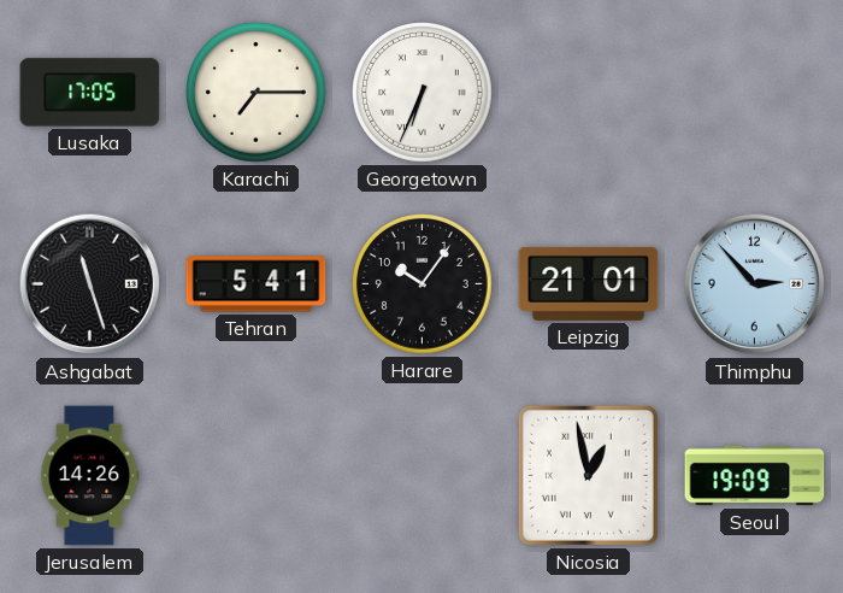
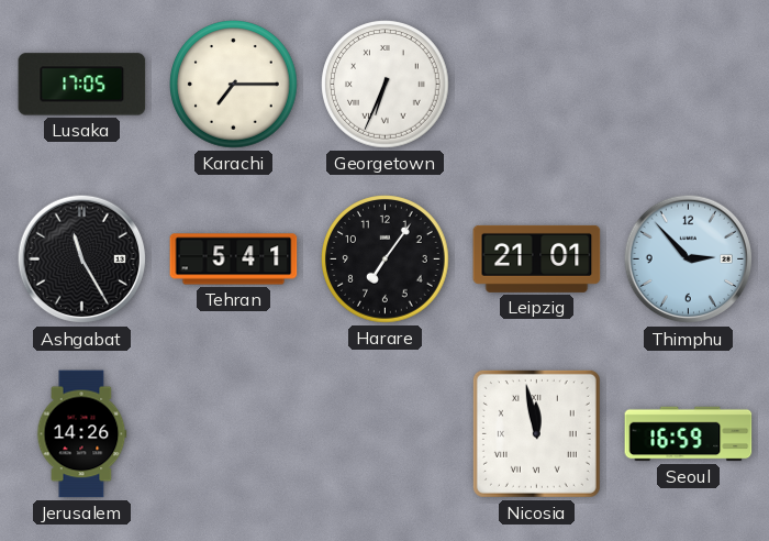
Ashgabat: 11:27 -> 11:25 (82, 260)
Harare: 10:06 -> 7:06 (386, 260)
Nicosia: 12:58 -> 11:58 (536, 433)
Seoul: 19:09 -> 16:59 (689, 434)
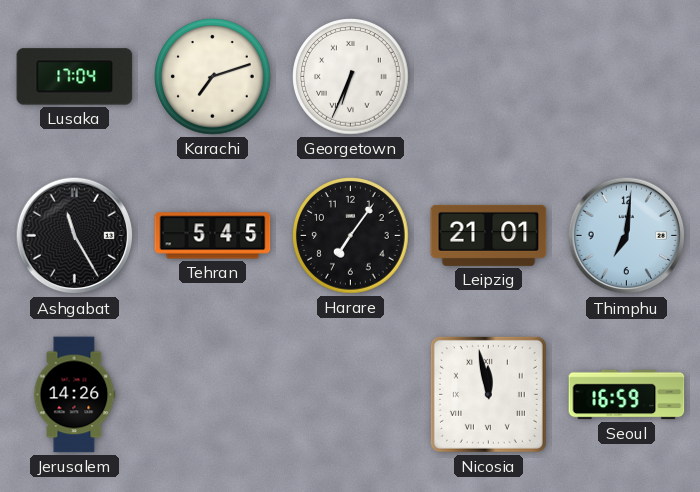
Lusaka: 17:05 -> 17:04 (75, 77)
Karachi: 7:15 -> 7:12 (213, 77)
Tehran: 5:41 -> 5:45 (213, 236)
Thimphu: 2:53 -> 7:01 (627, 236)
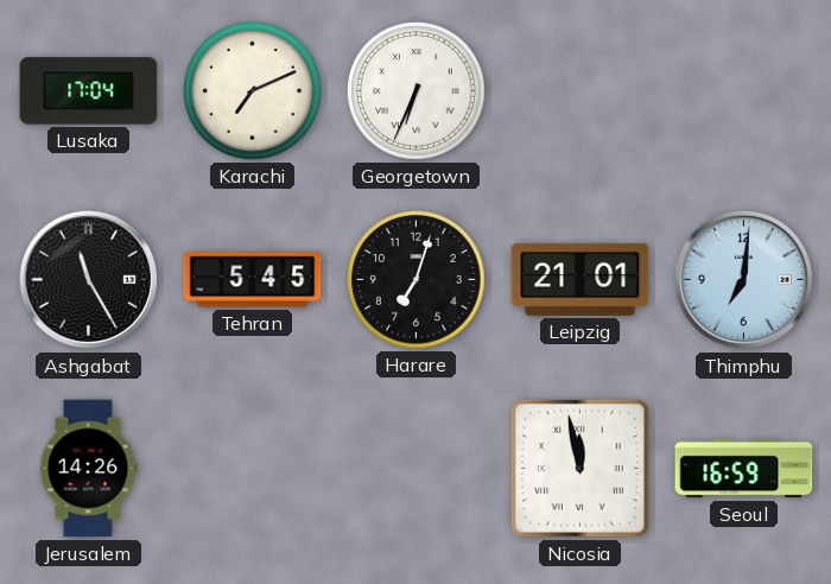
Karachi: 7:12 -> 7:11 (253, 91)
Harare: 7:06 -> 7:03 (417, 280)
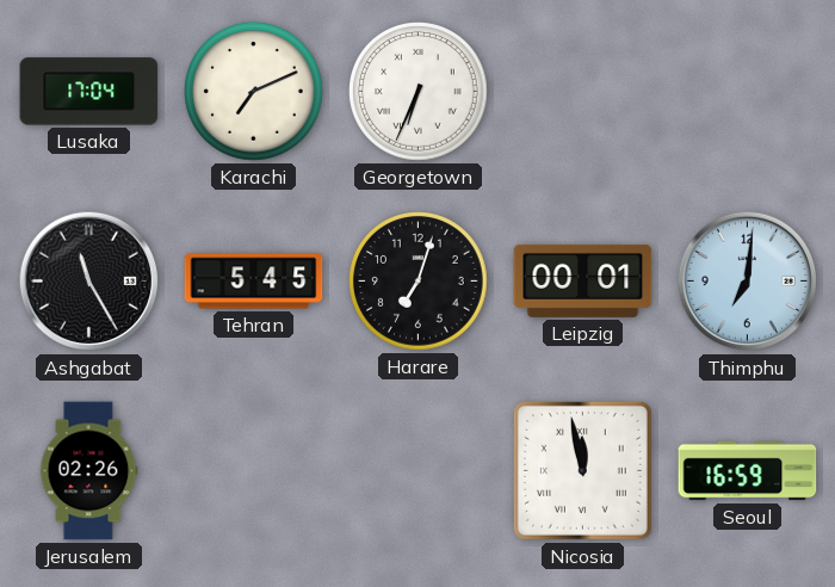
Leipzig: 21:01 -> 00:01 (583, 280)
Jerusalem: 14:26 -> 02:26 (88, 471)
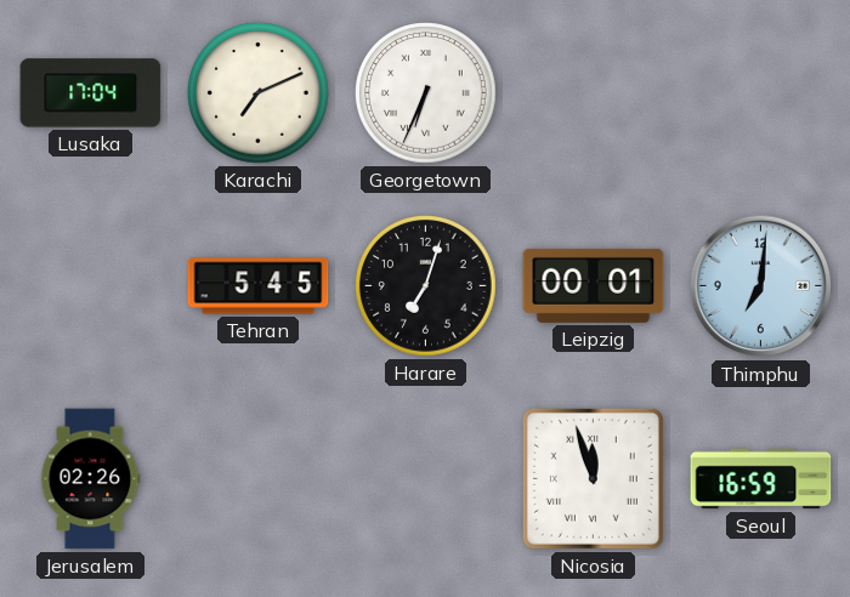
Ashgabat: 11:25 -> none (89, 282)
Nicosia: 11:58 -> 11:57 (593, 478)
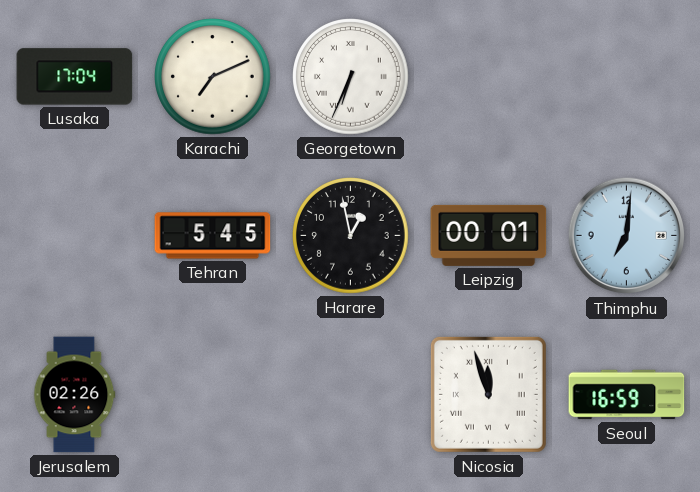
Harare: 7:03 -> 12:58 (351, 236)
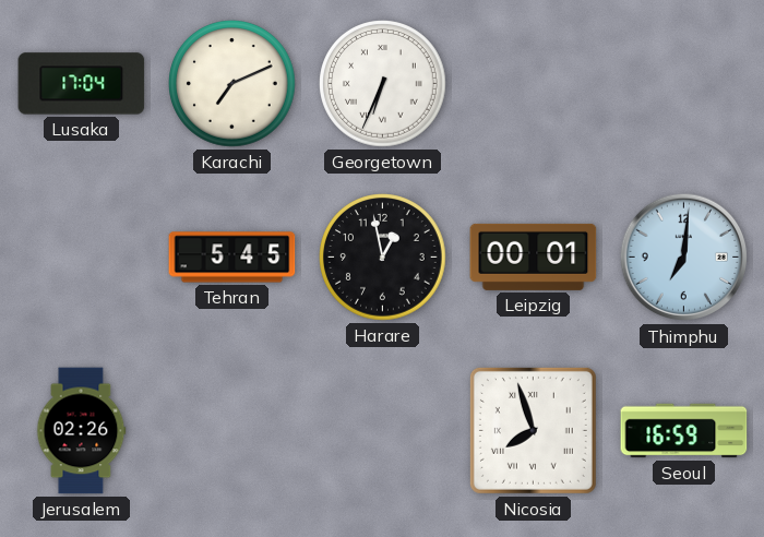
Nicosia: 11:57 -> 7:57 (533, 430)
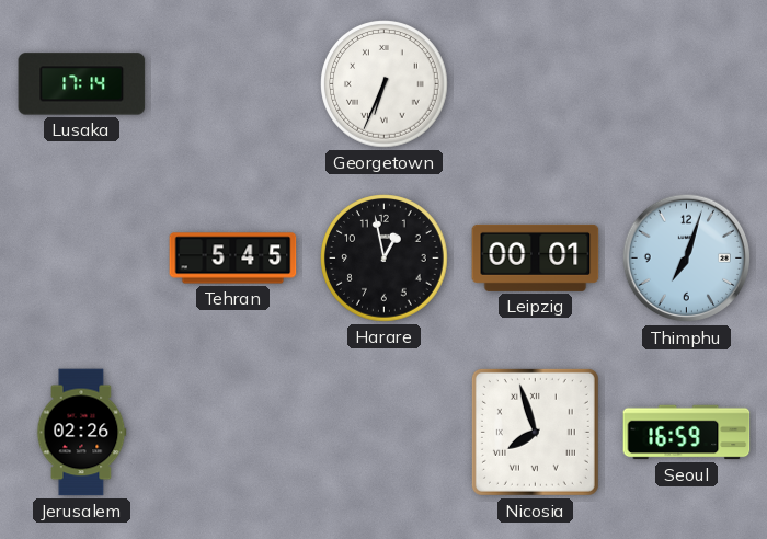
Lusaka: 17:04 -> 17:14 (82, 84)
Karachi: 7:11 -> none (232, 84)
Thimphu: 7:01 -> 7:03 (687, 259)
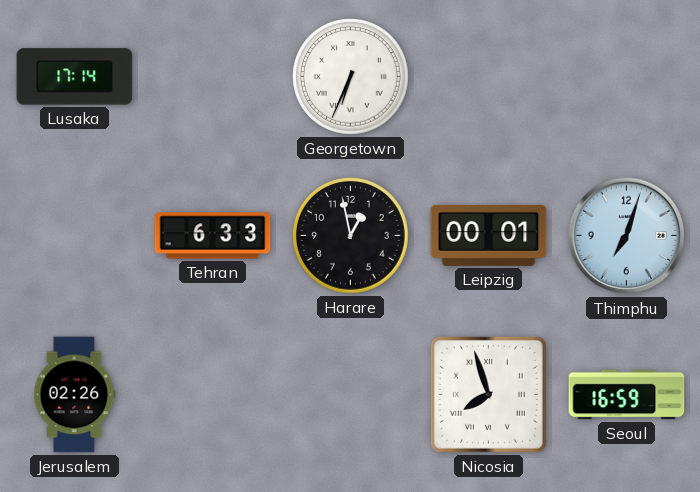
Tehran: 5:45 -> 6:33 (213, 236)
